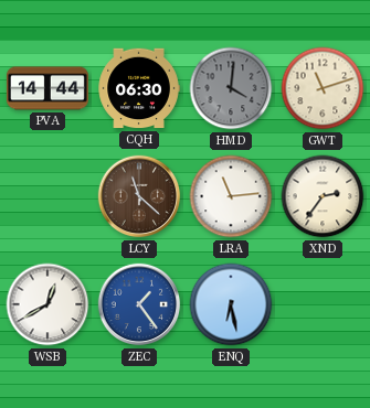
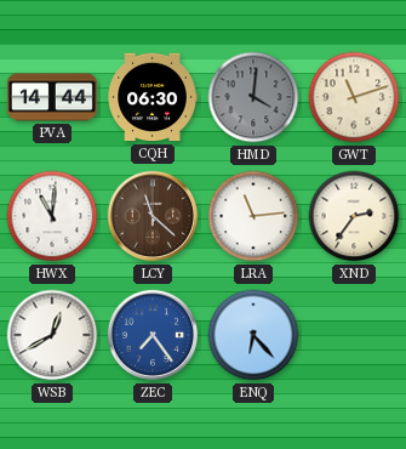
HWX: none -> 11:01 (52, 216)
ZEC: 1:24 -> 7:24 (153, 335)
ENQ: 6:28 -> 6:23 (253, 335)
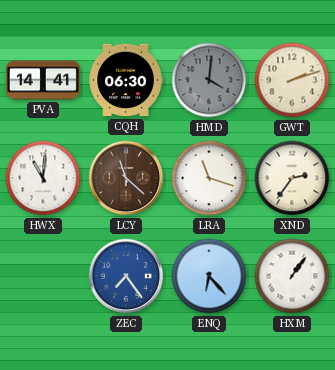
PVA: 14:44 -> 14:41 (43, 80)
GWT: 11:12 -> 2:12 (292, 80)
LRA: 11:14 -> 11:18 (209, 178)
WSB: 12:40 -> none (52, 335)
HXM: none -> 1:06 (292, 276)
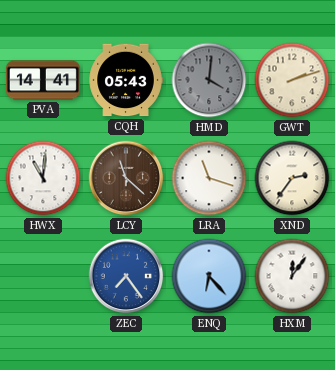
CQH: 06:30 -> 05:43 (126, 80)
HXM: 1:06 -> 12:06 (292, 276)
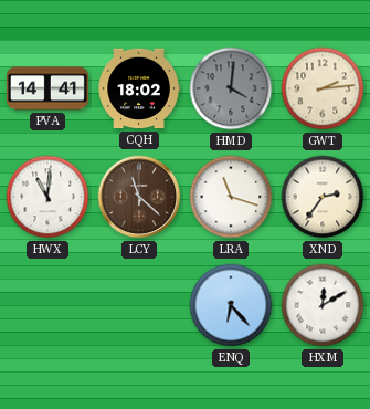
CQH: 05:43 -> 18:02 (139, 88)
GWT: 2:12 -> 2:14 (323, 88)
ZEC: 7:24 -> none (126, 276)
HXM: 12:06 -> 12:10 (323, 305)
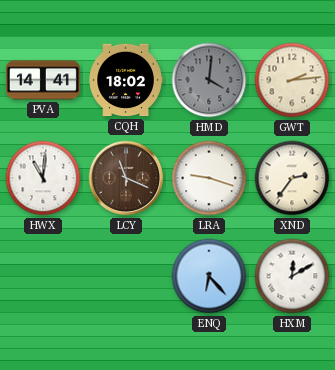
LCY: 11:22 -> 11:19 (126, 178)
LRA: 11:18 -> 9:18 (209, 178)
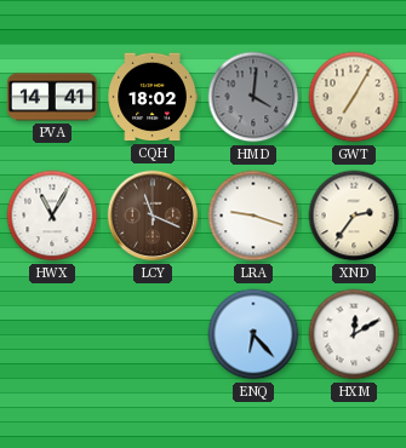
GWT: 2:14 -> 7:05 (354, 97)
HWX: 11:01 -> 11:05 (52, 216)
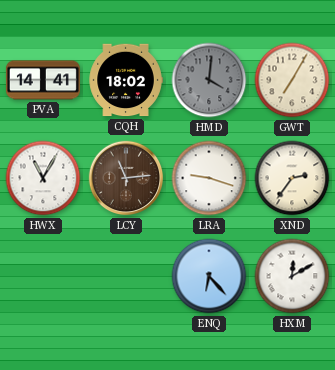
LCY: 11:19 -> 11:14 (126, 178)
